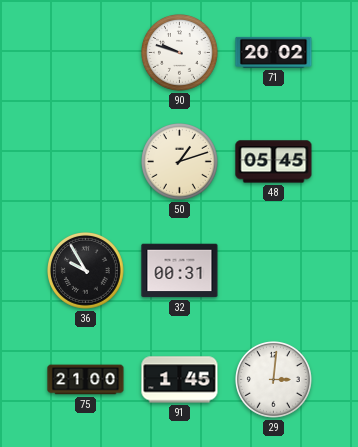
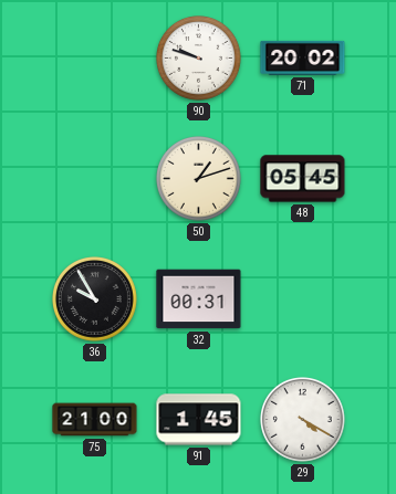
29: 3:01 -> 4:20 (303, 420)
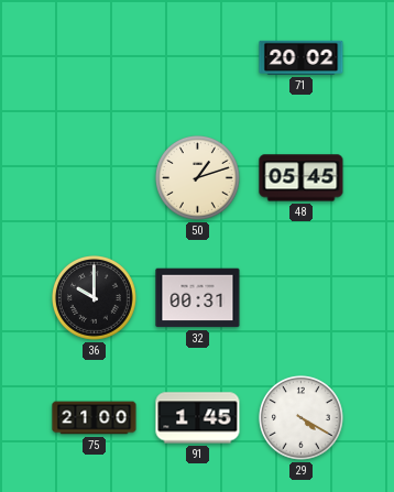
90: 9:48 -> none (199, 59)
36: 9:55 -> 10:00 (95, 298)
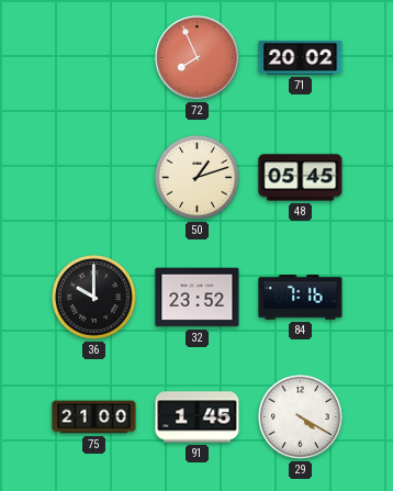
72: none -> 7:56 (198, 58)
32: 00:31 -> 23:52 (198, 298)
84: none -> 7:16 (301, 298)
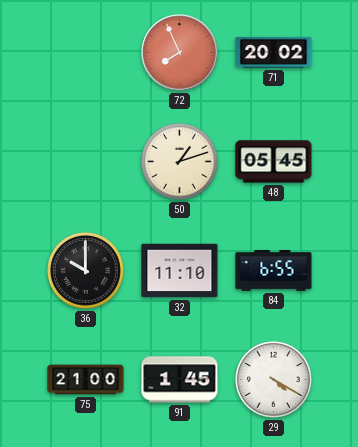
32: 23:52 -> 11:10 (180, 271)
84: 7:16 -> 6:55 (274, 271)
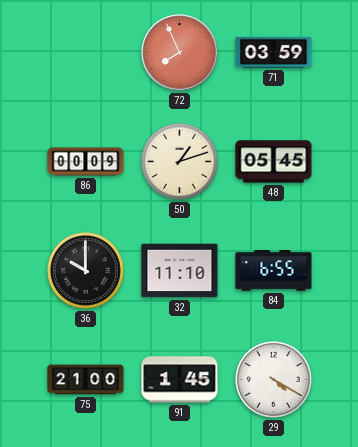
71: 20:02 -> 03:59 (274, 52)
86: none -> 00:09 (86, 162)
